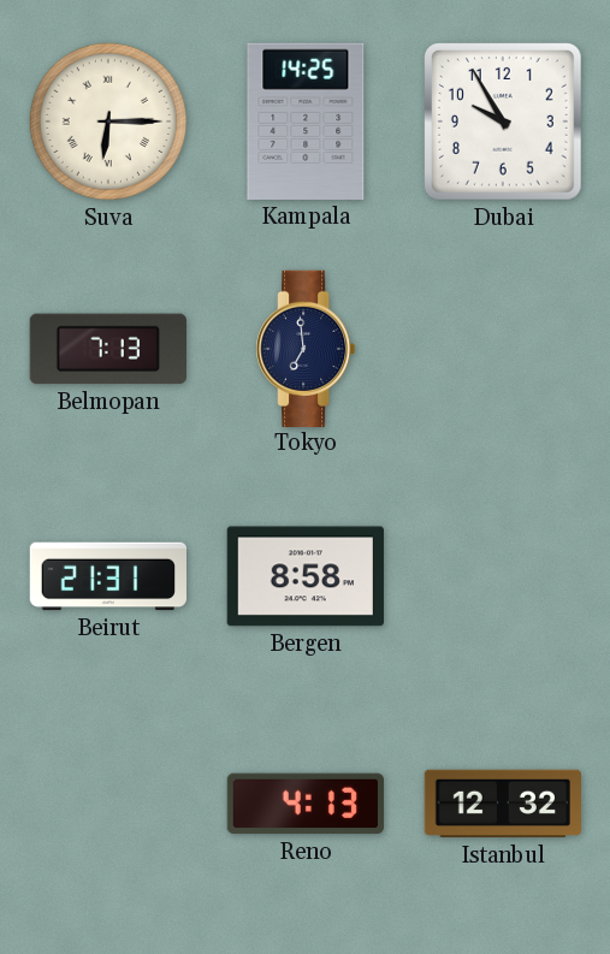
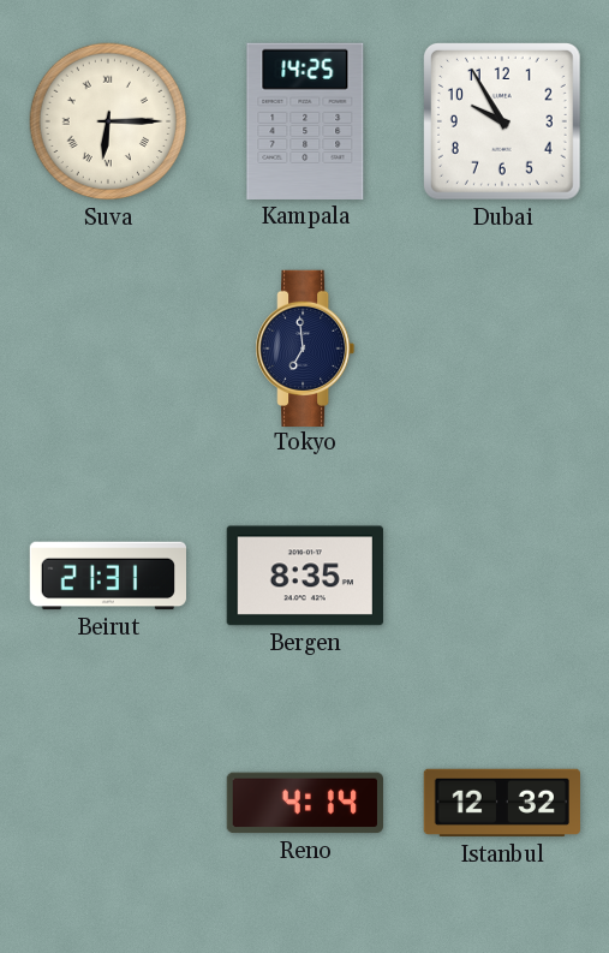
Belmopan: 7:13 -> none (108, 349)
Bergen: 8:58 -> 8:35 (305, 576)
Reno: 4:13 -> 4:14 (305, 803)
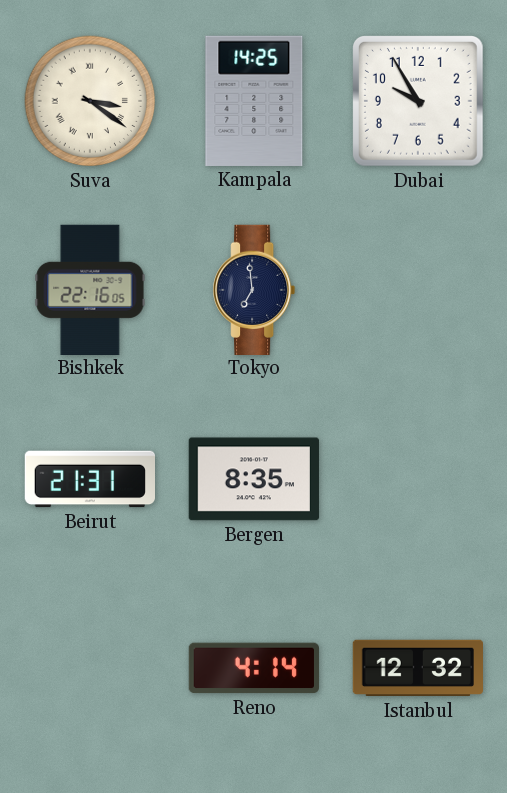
Suva: 6:15 -> 3:21 (90, 101)
Bishkek: none -> 22:16 (90, 289)
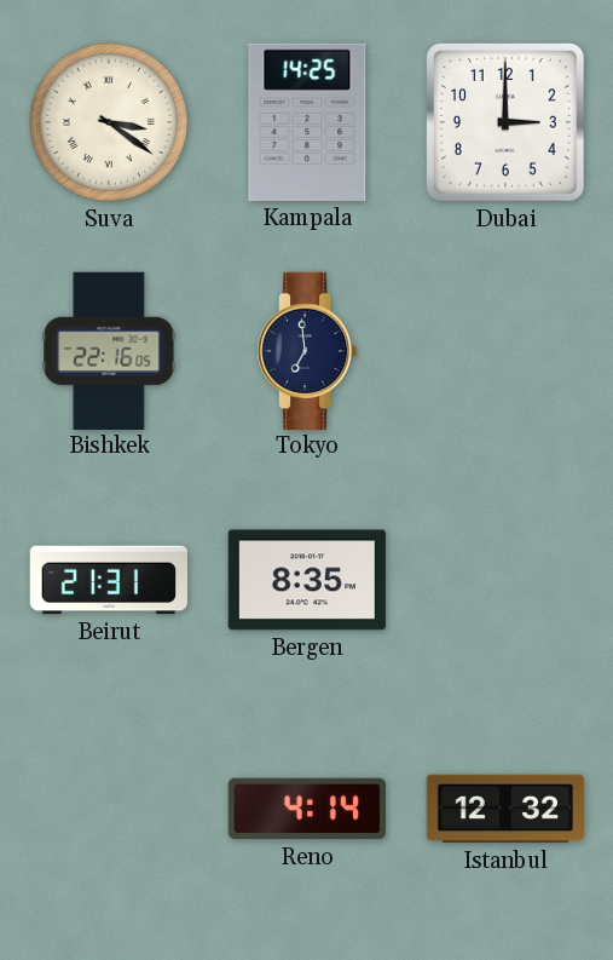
Dubai: 9:55 -> 3:00 (505, 122)
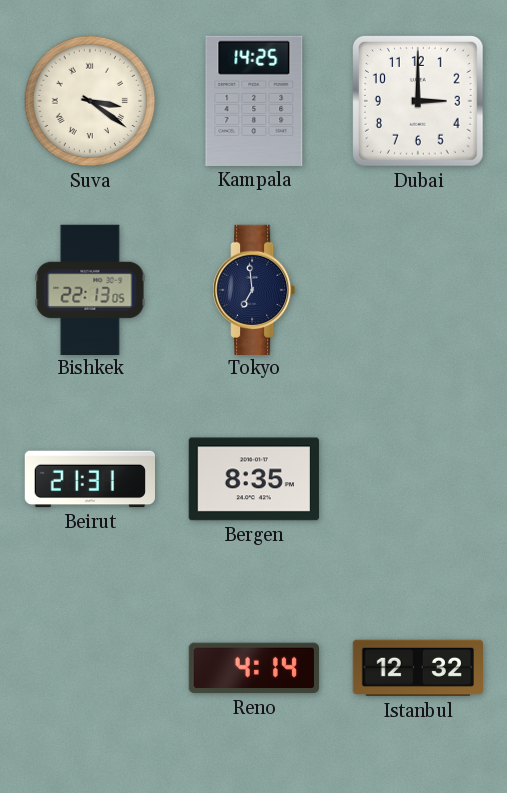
Bishkek: 22:16 -> 22:13 (90, 289)
